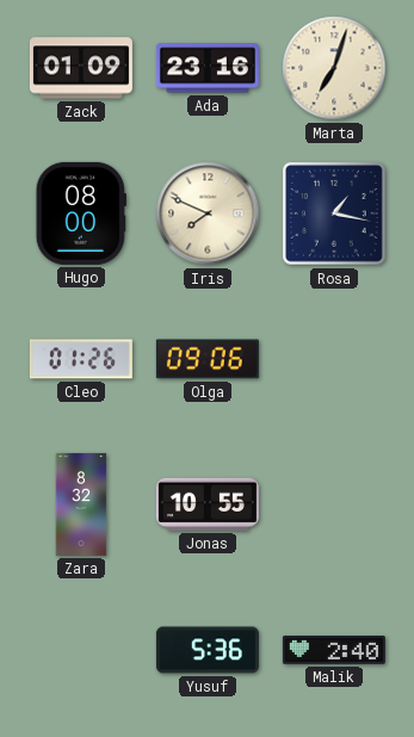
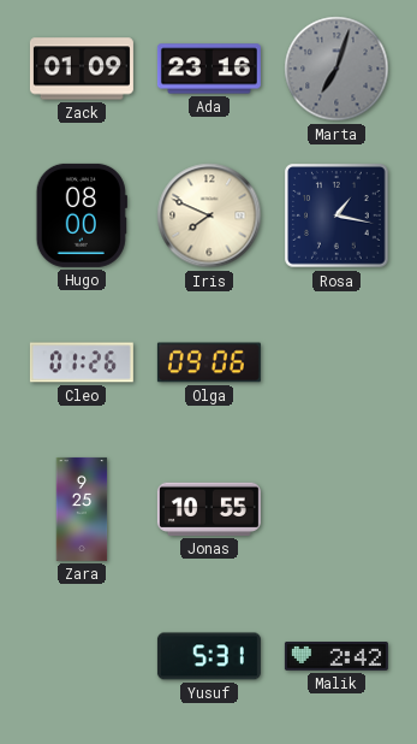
Marta dial: cream -> grey (336, 69)
Zara: 8:32 -> 9:25 (82, 509)
Yusuf: 5:36 -> 5:31 (209, 656)
Malik: 2:40 -> 2:42 (336, 657)
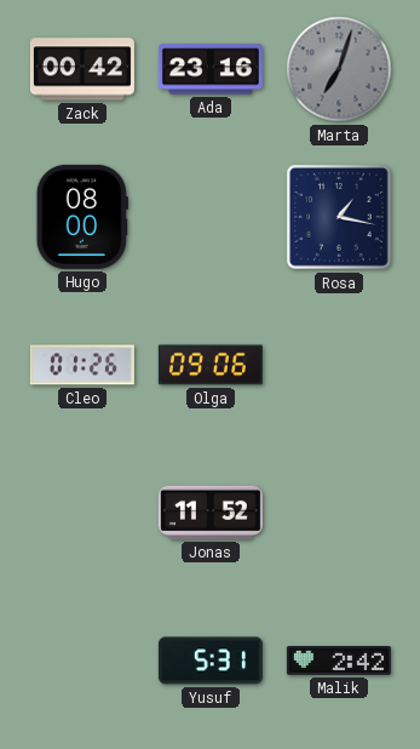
Zack: 01:09 -> 00:42 (82, 69)
Iris: 7:49 -> none (209, 215)
Zara: 9:25 -> none (82, 509)
Jonas: 10:55 -> 11:52 (211, 513)
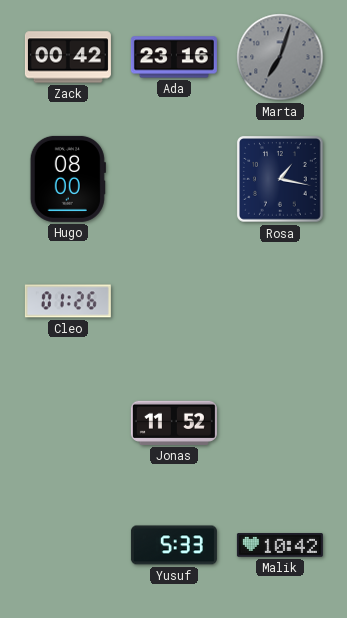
Olga: 09:06 -> none (211, 365)
Yusuf: 5:31 -> 5:33 (174, 545)
Malik: 2:42 -> 10:42 (280, 546)
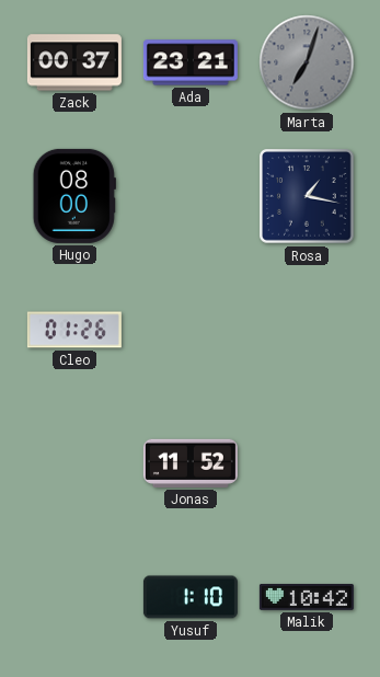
Zack: 00:42 -> 00:37 (74, 62)
Ada: 23:16 -> 23:21 (191, 62)
Yusuf: 5:33 -> 1:10 (191, 597)
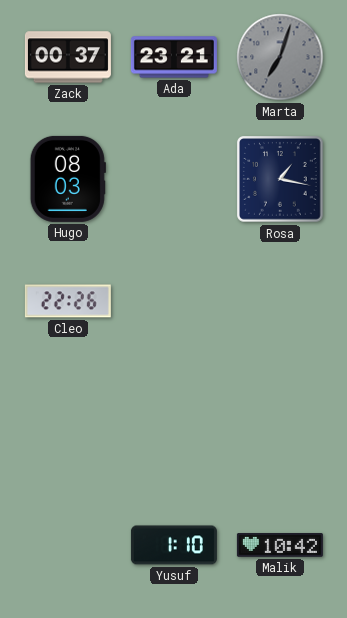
Hugo: 08:00 -> 08:03 (68, 179)
Cleo: 01:26 -> 22:26 (68, 301)
Jonas: 11:52 -> none (191, 463)
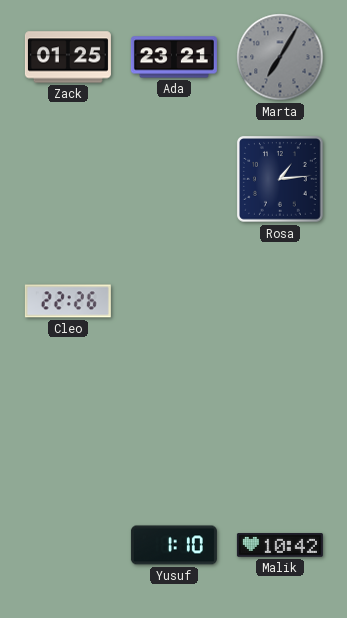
Zack: 00:37 -> 01:25 (68, 57)
Marta: 7:03 -> 7:05 (280, 57)
Hugo: 08:03 -> none (68, 179)
Rosa: 1:17 -> 1:14 (281, 180)
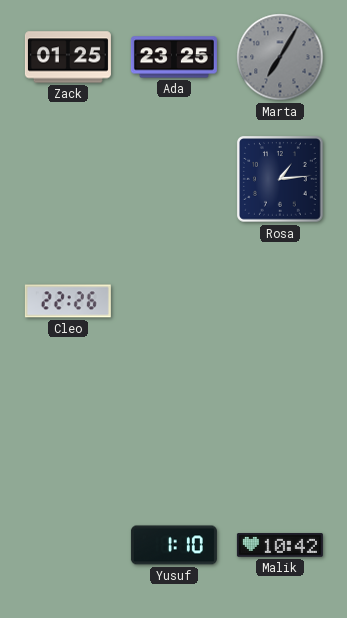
Ada: 23:21 -> 23:25 (174, 57)
